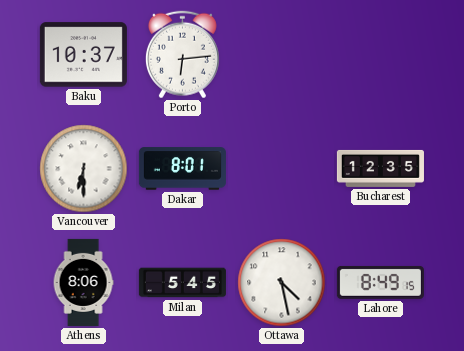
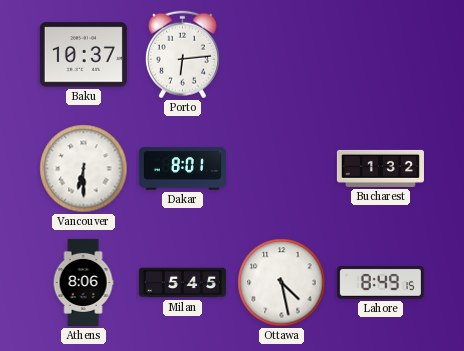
Bucharest: 12:35 -> 1:32 (380, 168)
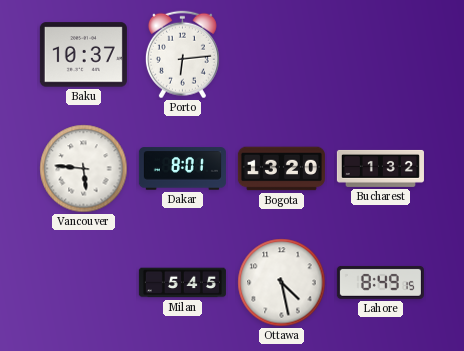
Vancouver: 6:30 -> 5:46 (84, 169)
Bogota: none -> 13:20 (281, 169)
Athens: 8:06 -> none (83, 282)
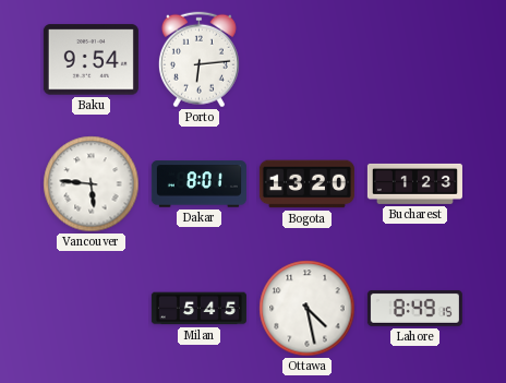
Baku: 10:37 -> 9:54 (91, 60)
Bucharest: 1:32 -> 1:23 (414, 183)
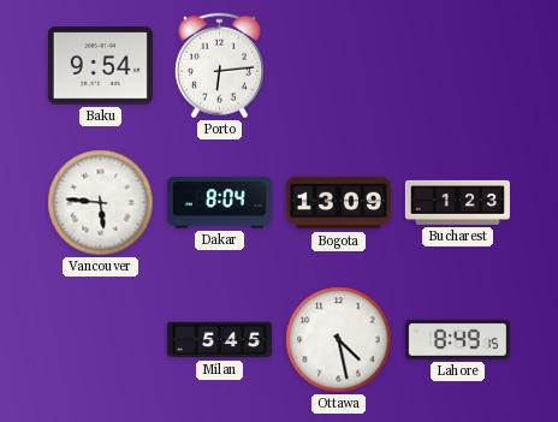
Dakar: 8:01 -> 8:04 (219, 203)
Bogota: 13:20 -> 13:09 (338, 203)
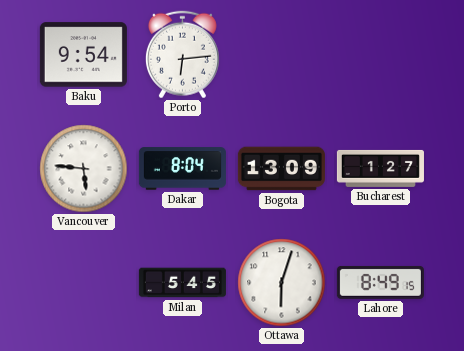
Bucharest: 1:23 -> 1:27 (380, 168)
Ottawa: 4:28 -> 6:03 (282, 283)
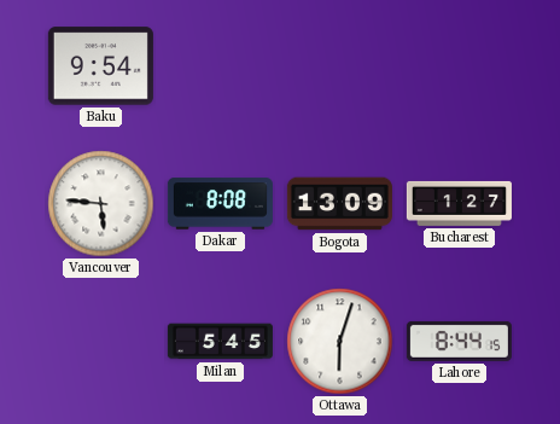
Porto: 6:14 -> none (182, 55)
Dakar: 8:04 -> 8:08 (220, 204)
Lahore: 8:49 -> 8:44 (459, 341)
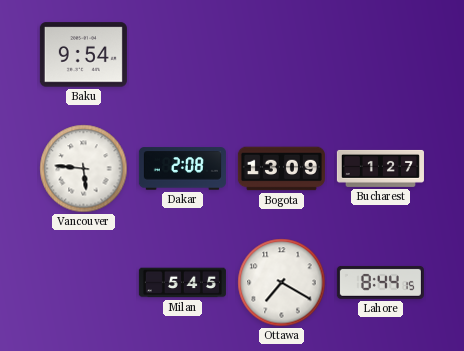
Dakar: 8:08 -> 2:08 (182, 169)
Ottawa: 6:03 -> 7:20 (282, 283)
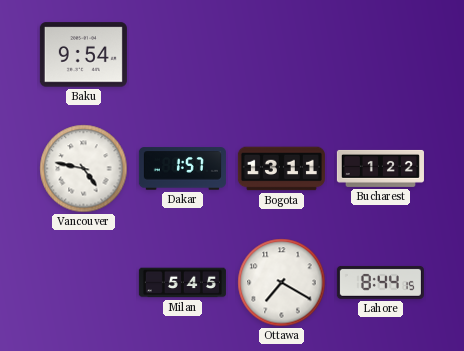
Vancouver: 5:46 -> 4:47 (84, 169)
Dakar: 2:08 -> 1:57 (182, 169)
Bogota: 13:09 -> 13:11 (281, 169)
Bucharest: 1:27 -> 1:22 (380, 168)
